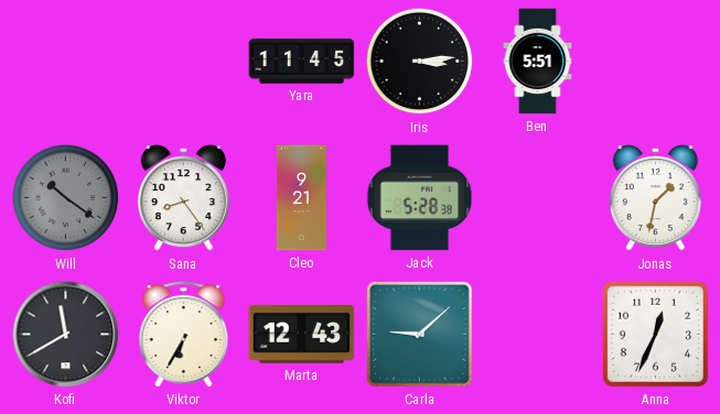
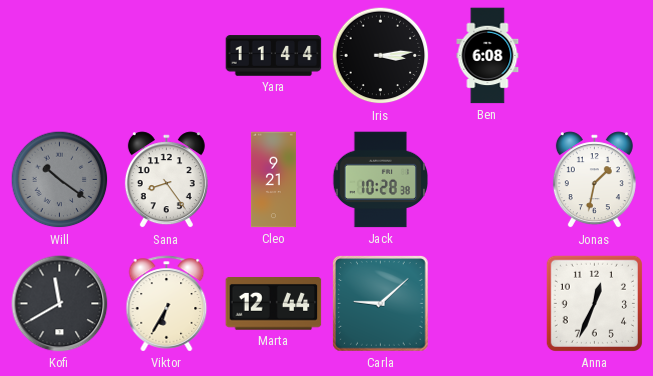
Yara: 11:45 -> 11:44 (274, 56)
Ben: 5:51 -> 6:08 (488, 56)
Jack: 5:28 -> 10:28 (381, 180)
Marta: 12:43 -> 12:44 (274, 304)
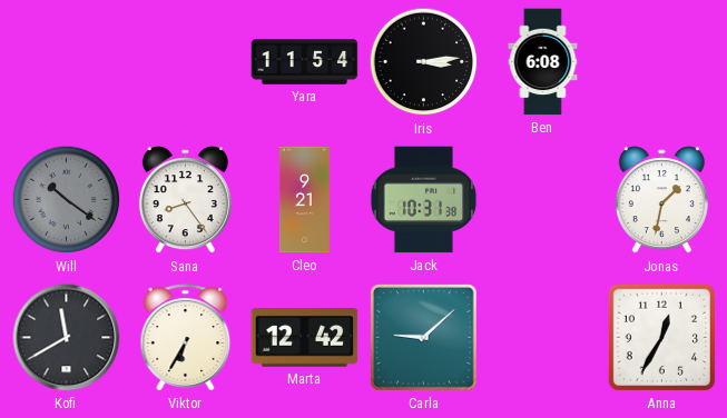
Yara: 11:44 -> 11:54 (305, 62)
Jack: 10:28 -> 10:31 (424, 200)
Marta: 12:44 -> 12:42 (305, 338)
Anna: 12:34 -> 12:35 (661, 337)
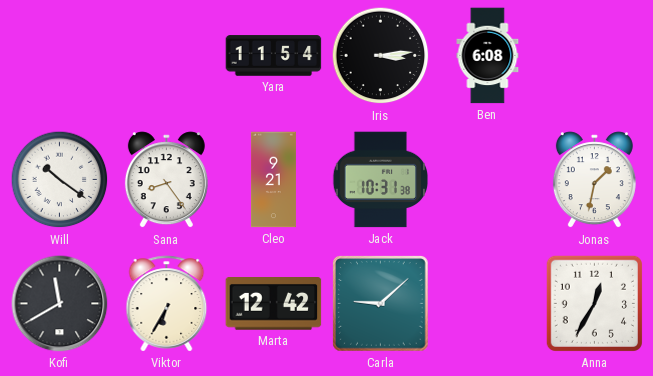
Will dial: grey -> white (60, 180)
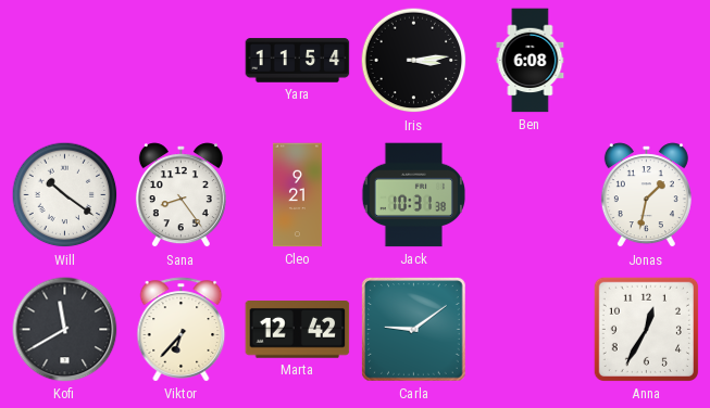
Viktor: 6:35 -> 6:37 (182, 330)
Carla: 9:08 -> 9:09 (414, 330)
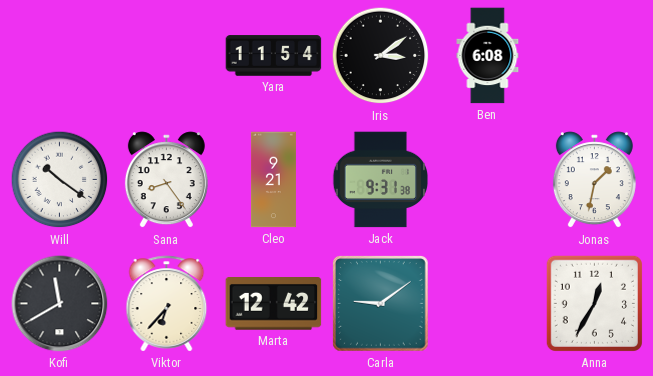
Iris: 3:14 -> 3:09 (381, 56)
Jack: 10:31 -> 9:31 (381, 180)
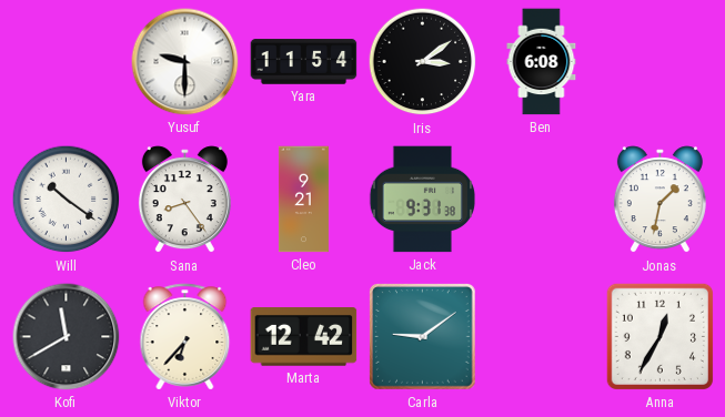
Yusuf: none -> 9:30 (185, 62)
